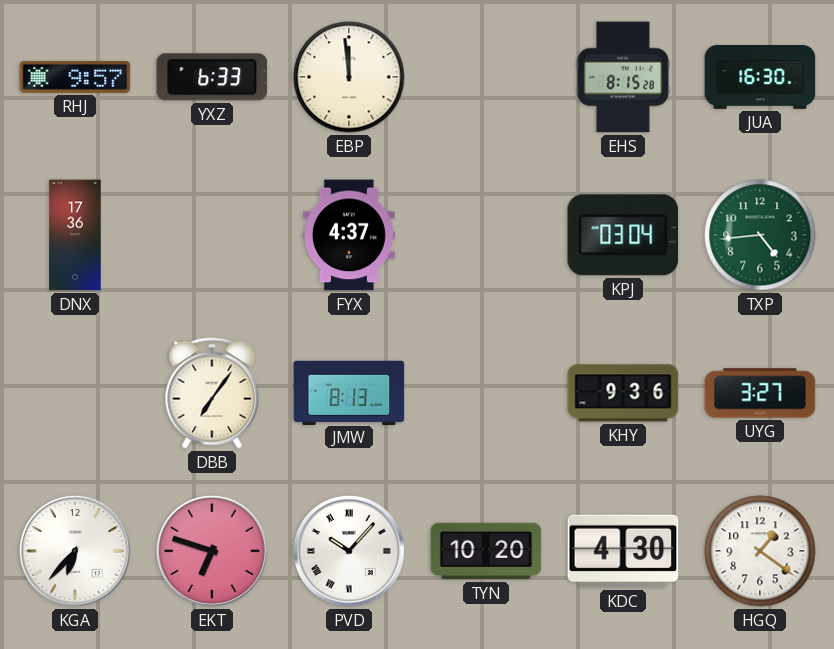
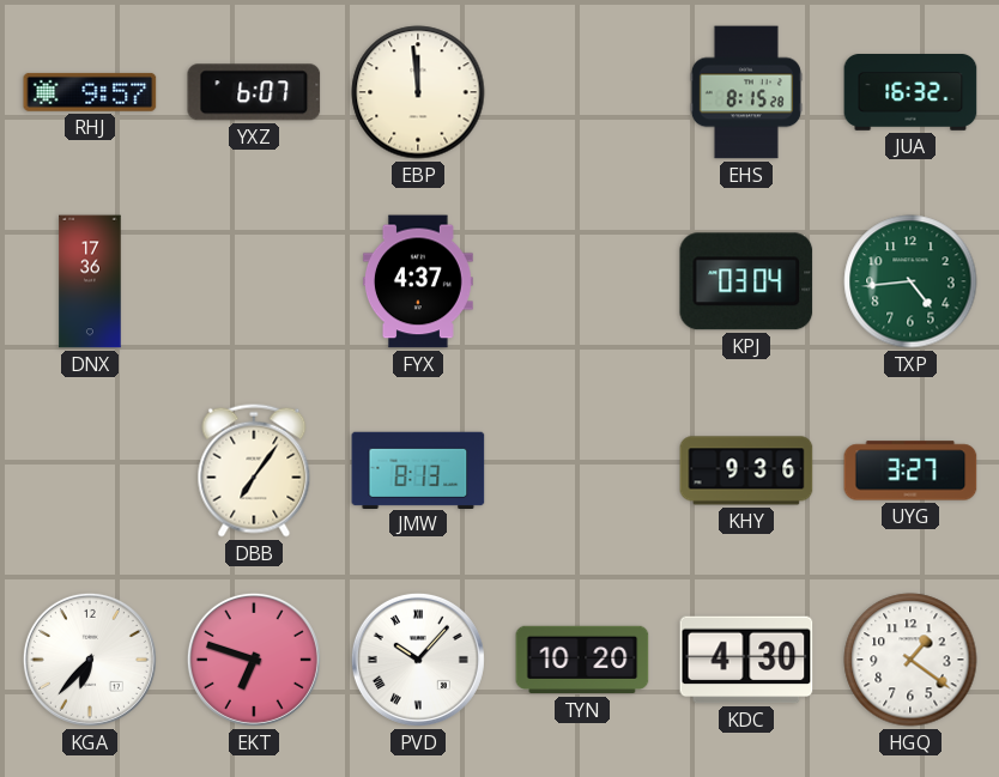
YXZ: 6:33 -> 6:07 (254, 92)
JUA: 16:30 -> 16:32 (910, 92)
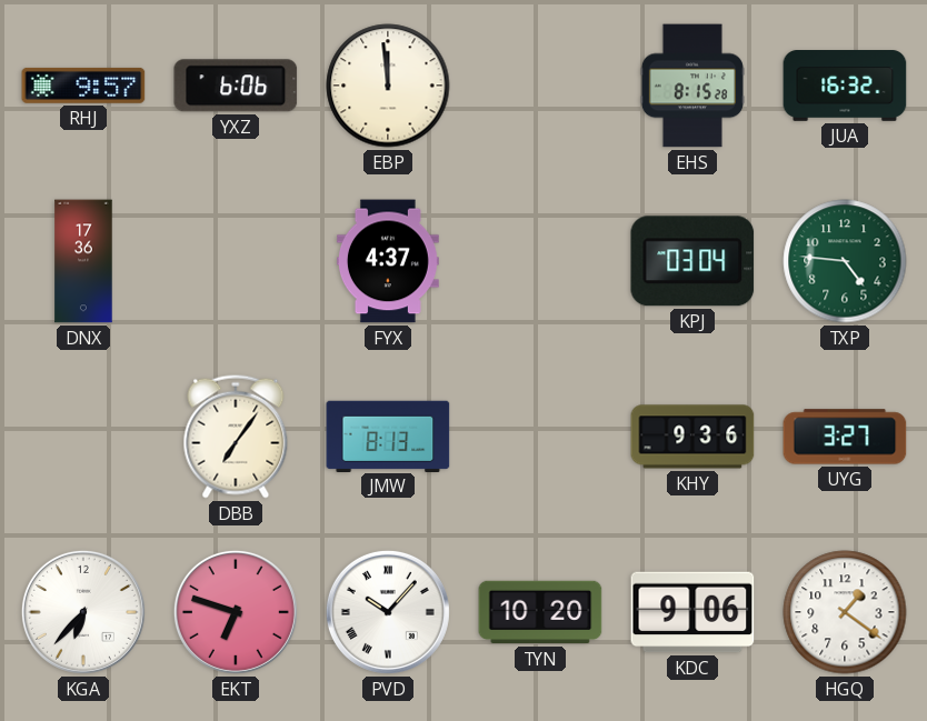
YXZ: 6:07 -> 6:06 (236, 86)
TXP: 4:44 -> 4:46 (845, 261)
KDC: 4:30 -> 9:06 (692, 612)
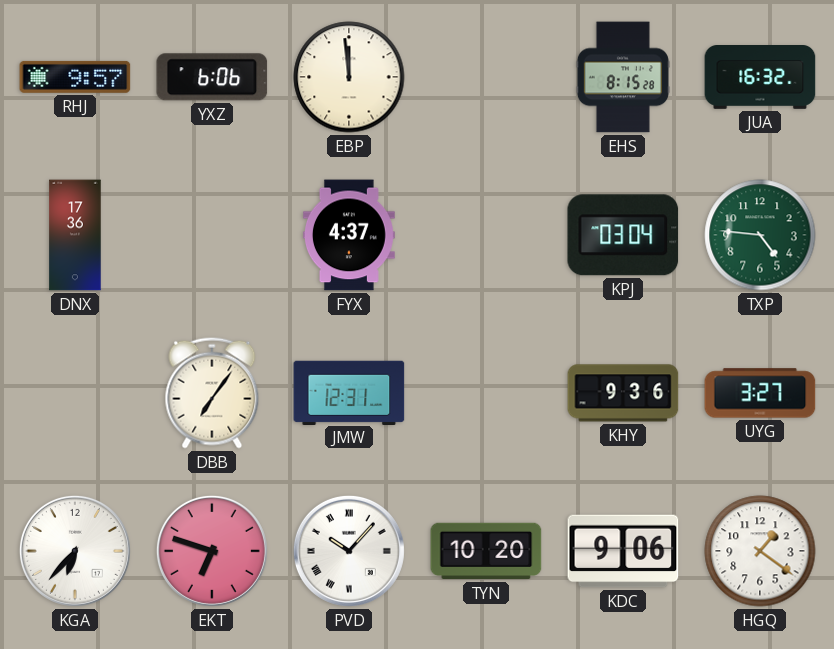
JMW: 8:13 -> 12:31 (349, 392)
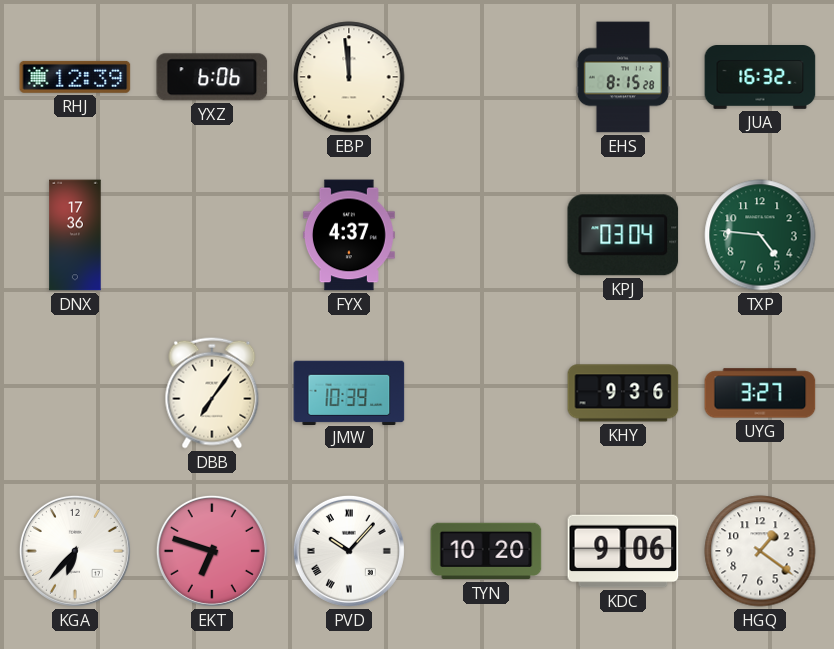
RHJ: 9:57 -> 12:39 (75, 77)
JMW: 12:31 -> 10:39 (349, 392)
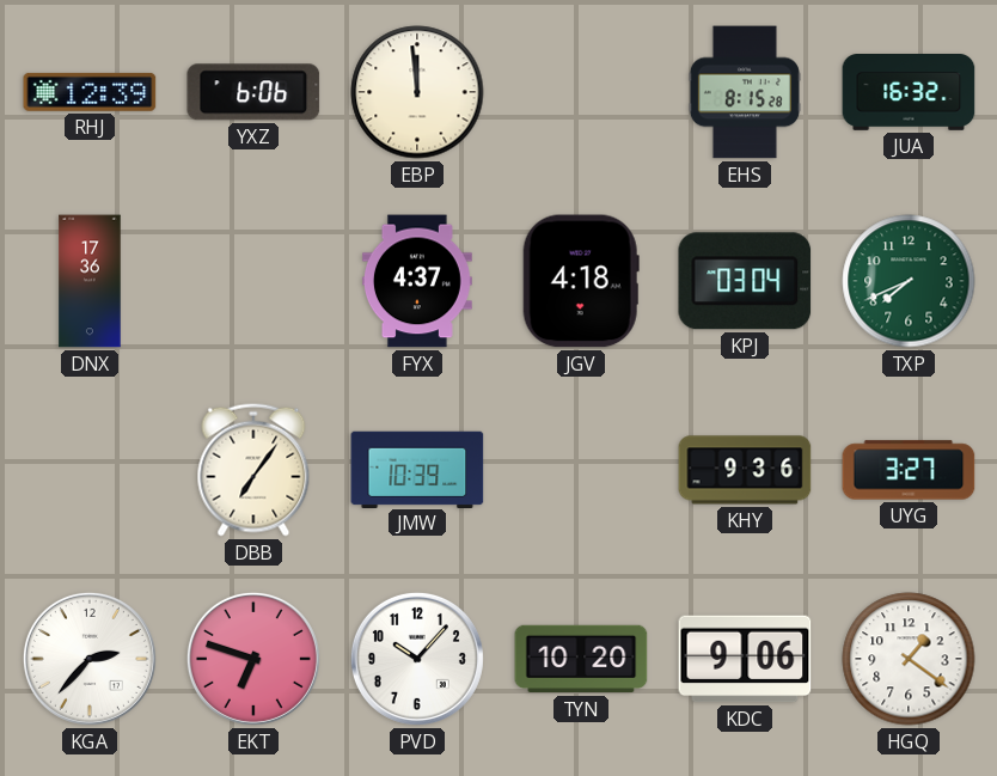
JGV: none -> 4:18 (581, 281)
TXP: 4:46 -> 7:41 (909, 281)
KGA: 6:37 -> 2:37 (90, 659)
PVD numerals: Roman -> Arabic (417, 659)
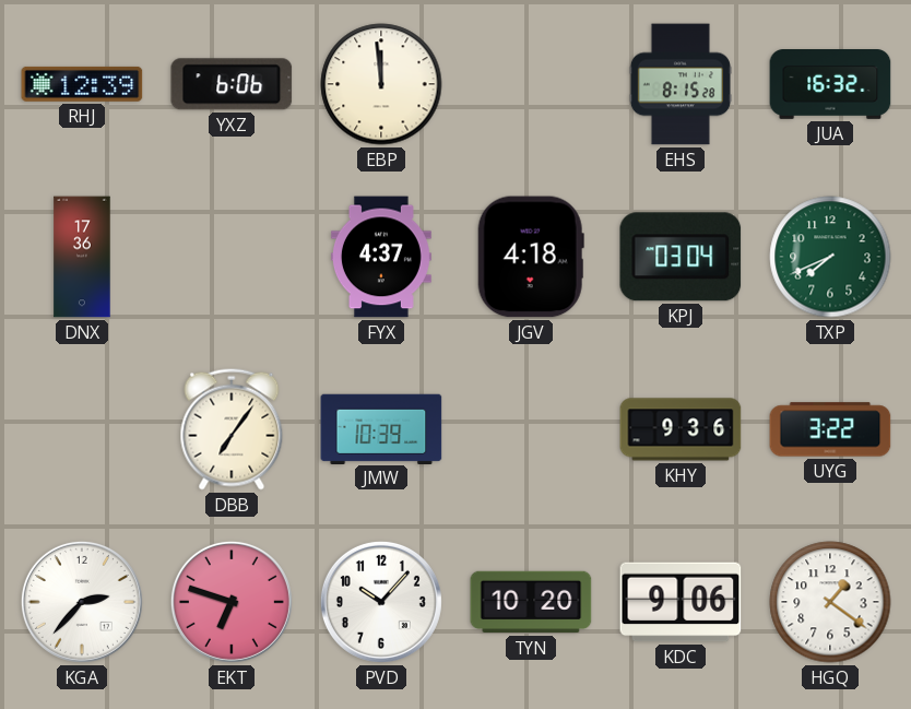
UYG: 3:27 -> 3:22 (830, 429)
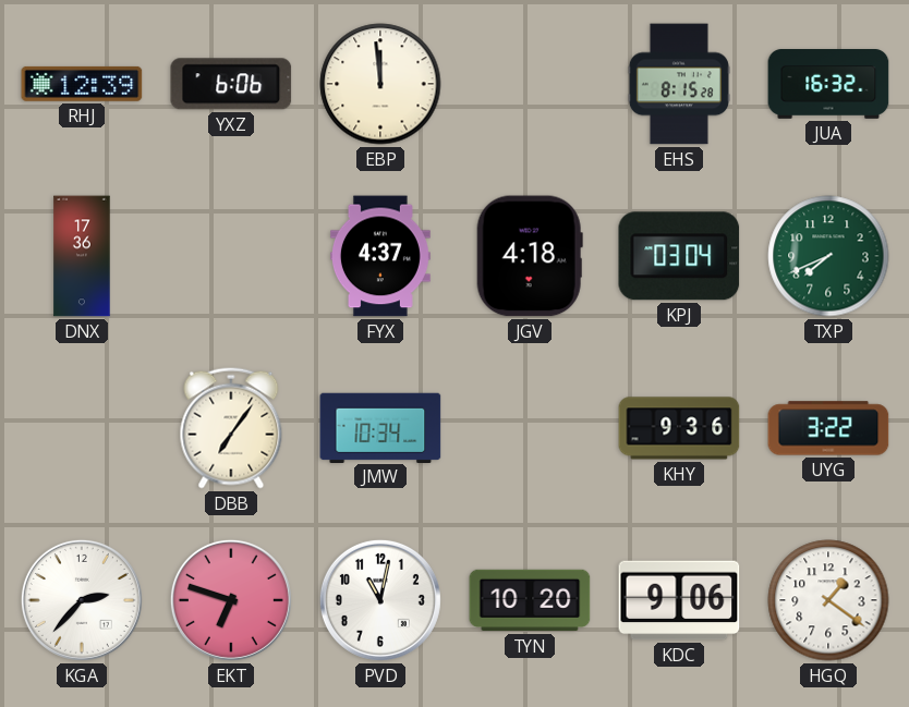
JMW: 10:39 -> 10:34 (380, 427)
PVD: 10:07 -> 11:02 (380, 600)
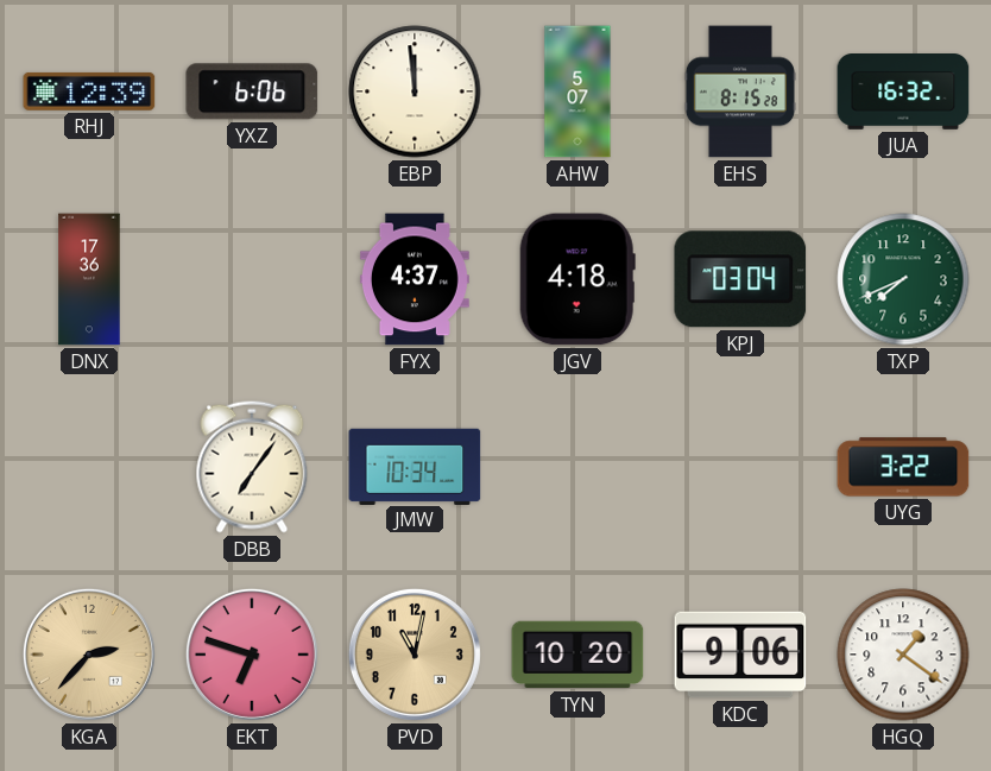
AHW: none -> 5:07 (577, 91)
KHY: 9:36 -> none (679, 428)
KGA dial: white -> champagne (89, 655)
PVD dial: white -> champagne (415, 655)
